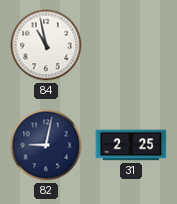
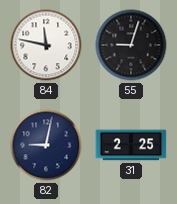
84: 10:58 -> 11:47 (46, 45)
55: none -> 9:03 (131, 45)
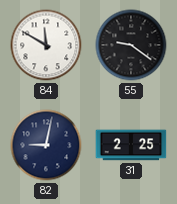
84: 11:47 -> 11:50 (46, 45)
55: 9:03 -> 9:21 (131, 45)
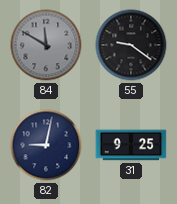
84 dial: white -> grey (46, 45)
31: 2:25 -> 9:25 (131, 145)
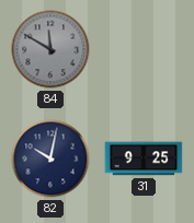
55: 9:21 -> none (131, 45)
82: 9:02 -> 10:02 (50, 159)
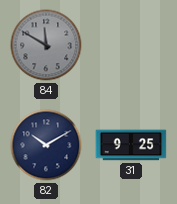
82: 10:02 -> 10:10 (46, 145)
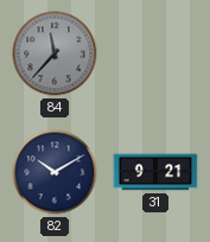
84: 11:50 -> 11:37 (55, 53)
31: 9:25 -> 9:21 (155, 172)
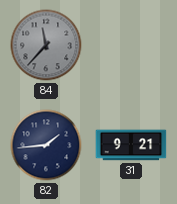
82: 10:10 -> 1:44 (46, 145)
